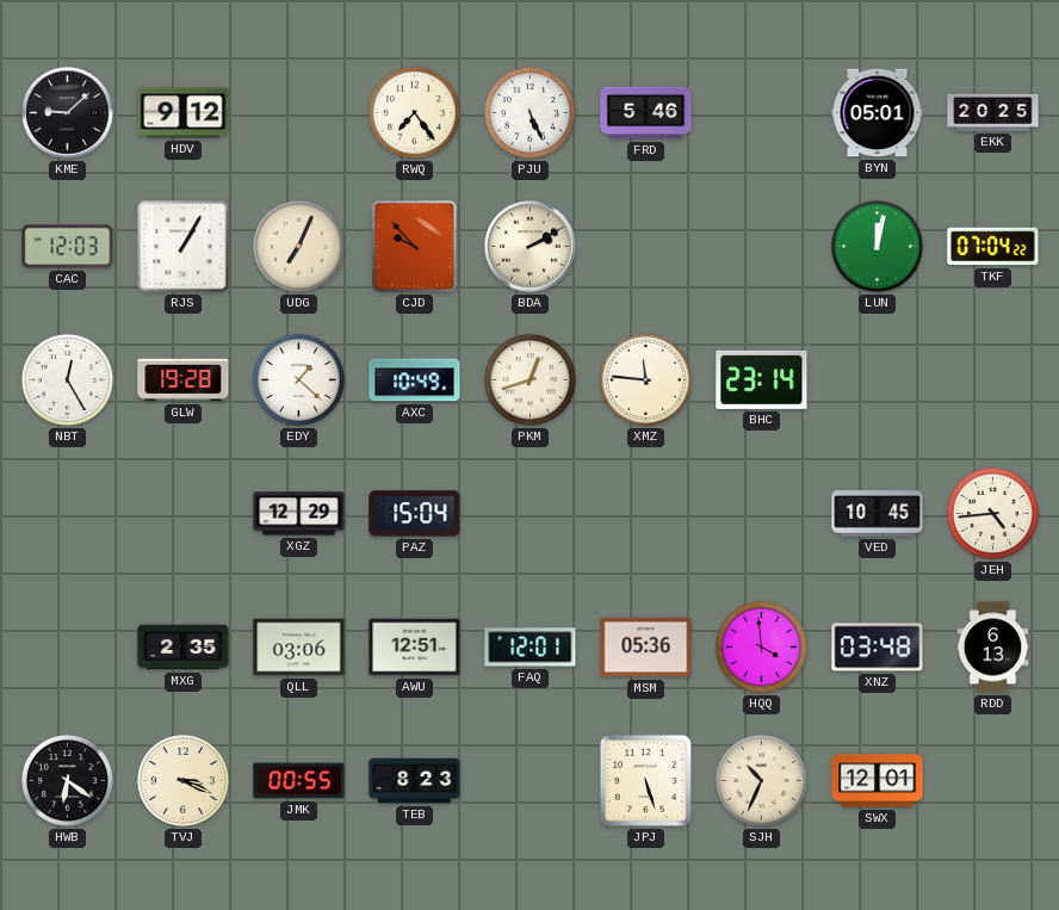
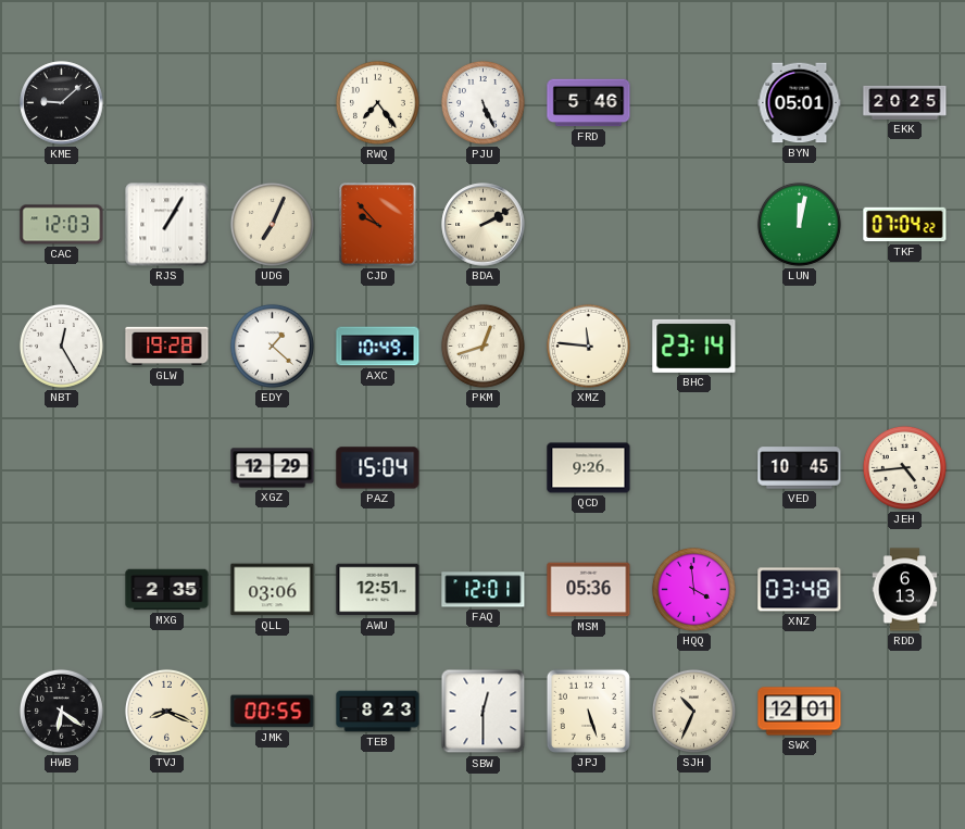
HDV: 9:12 -> none (184, 113)
QCD: none -> 9:26 (589, 468)
TVJ: 3:19 -> 8:19 (166, 711)
SBW: none -> 12:30 (484, 712)
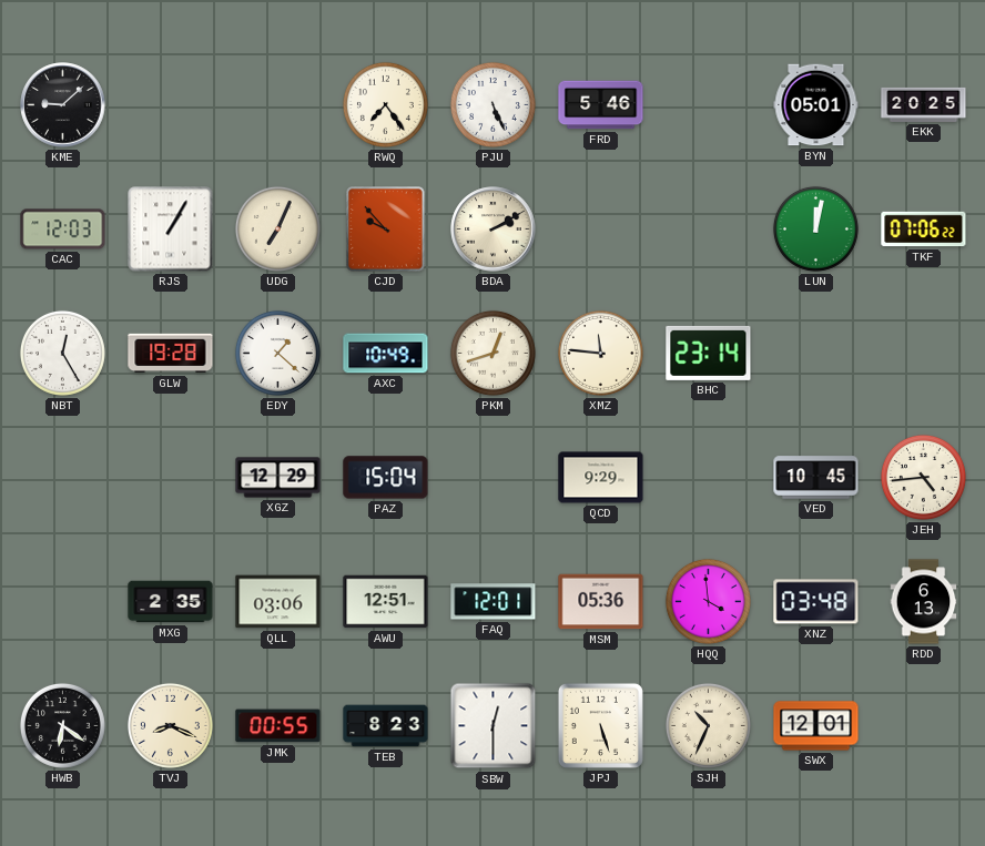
TKF: 07:04 -> 07:06 (924, 230)
QCD: 9:26 -> 9:29 (601, 478)
